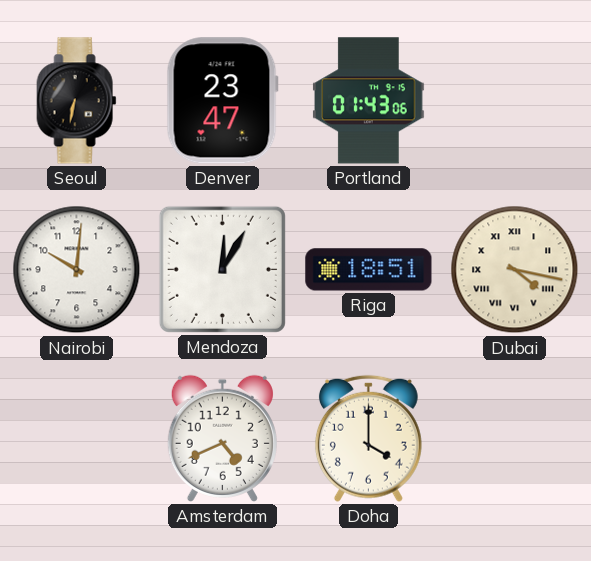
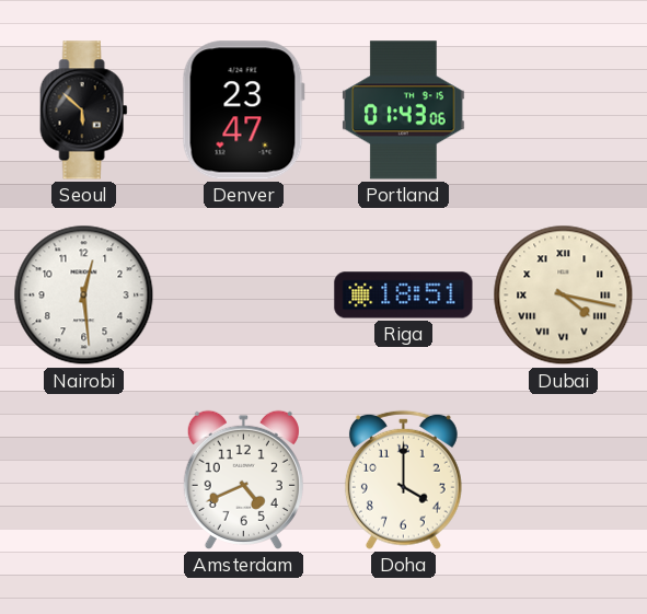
Seoul: 6:32 -> 5:52 (84, 111)
Nairobi: 10:01 -> 12:29 (84, 296)
Mendoza: 12:05 -> none (222, 269)
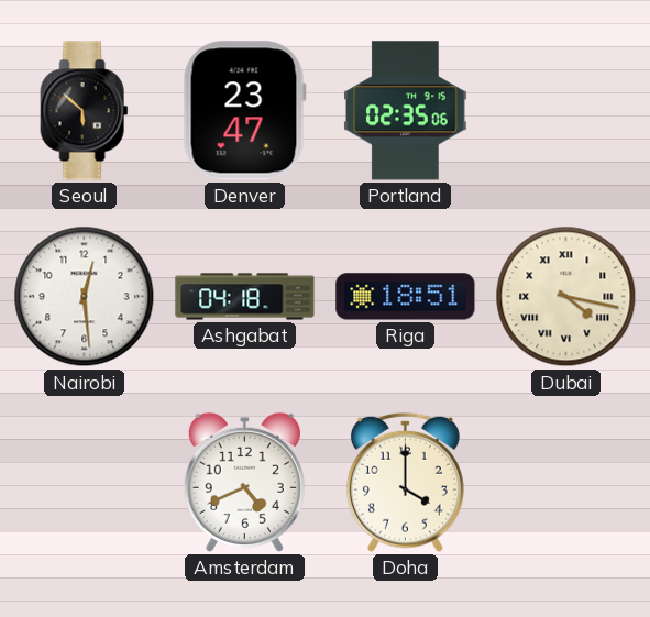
Portland: 01:43 -> 02:35 (406, 111)
Ashgabat: none -> 04:18 (245, 297)
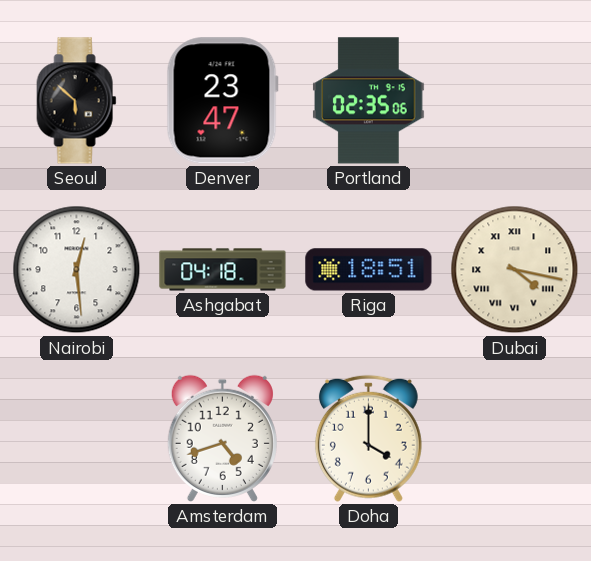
Amsterdam: 4:41 -> 4:42 (222, 438)
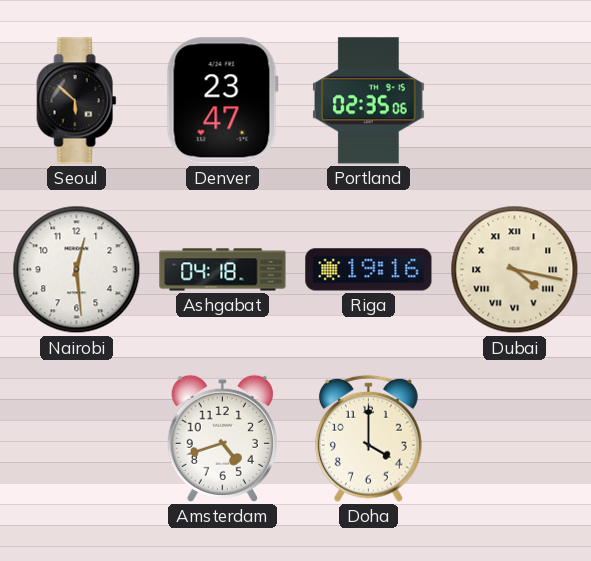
Riga: 18:51 -> 19:16 (369, 270)
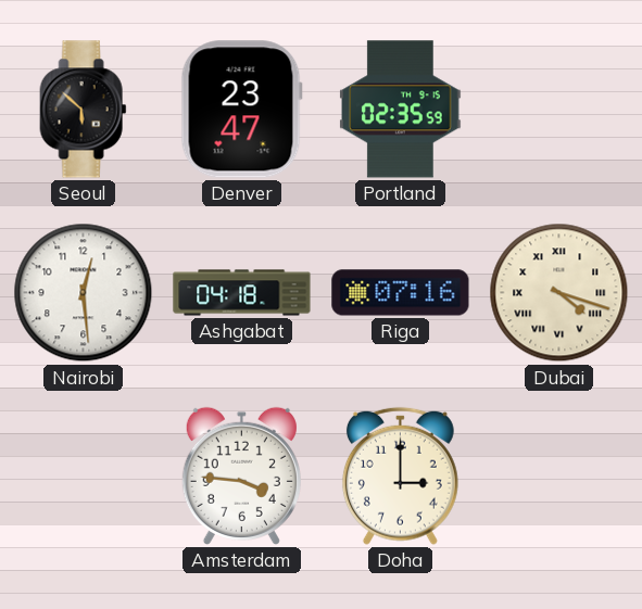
Portland: 02:35:06 -> 02:35:59 (401, 110)
Riga: 19:16 -> 07:16 (401, 293)
Dubai: 4:17 -> 4:18 (559, 293)
Amsterdam: 4:42 -> 3:46 (241, 475)
Doha: 4:00 -> 3:00 (400, 475)
